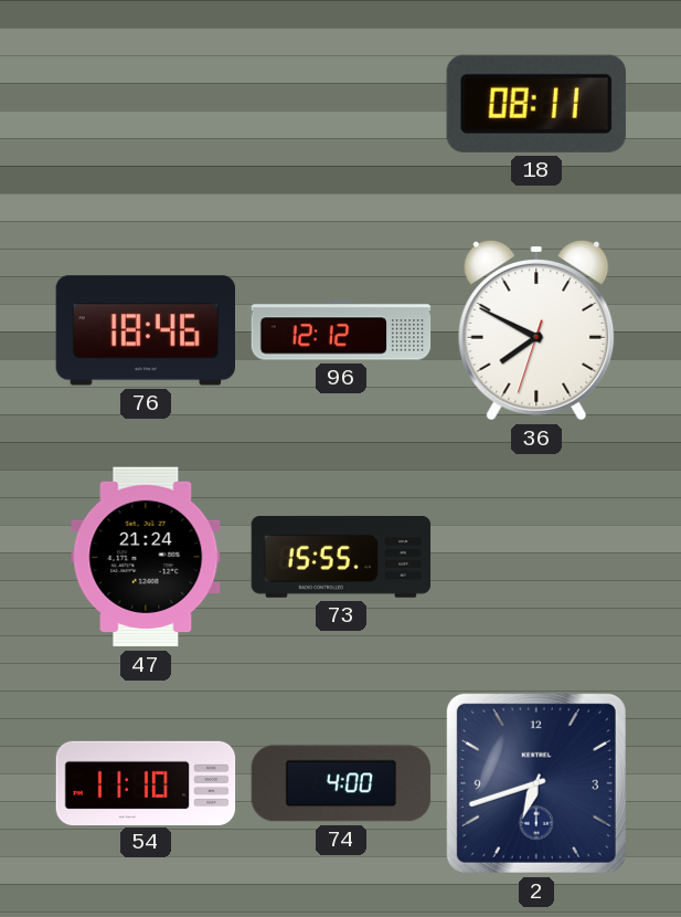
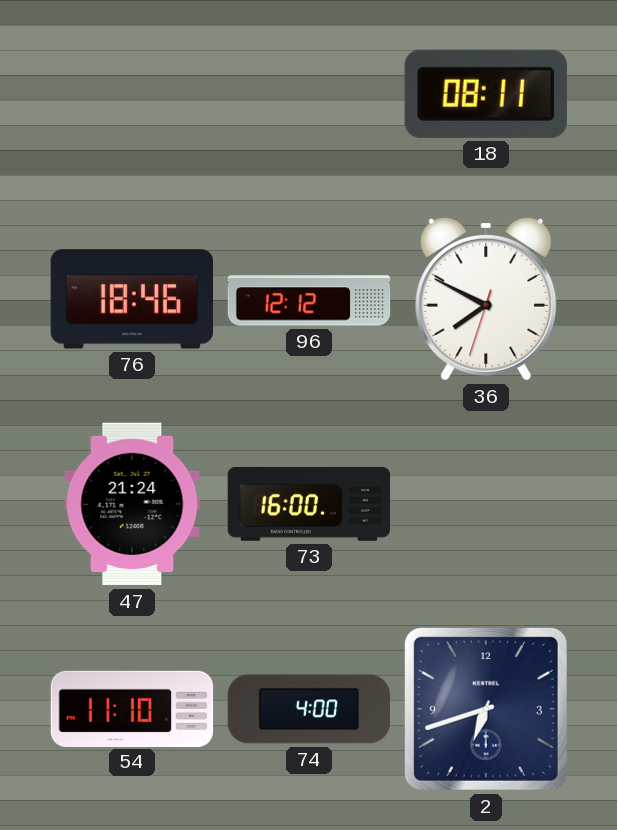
73: 15:55 -> 16:00 (309, 504)
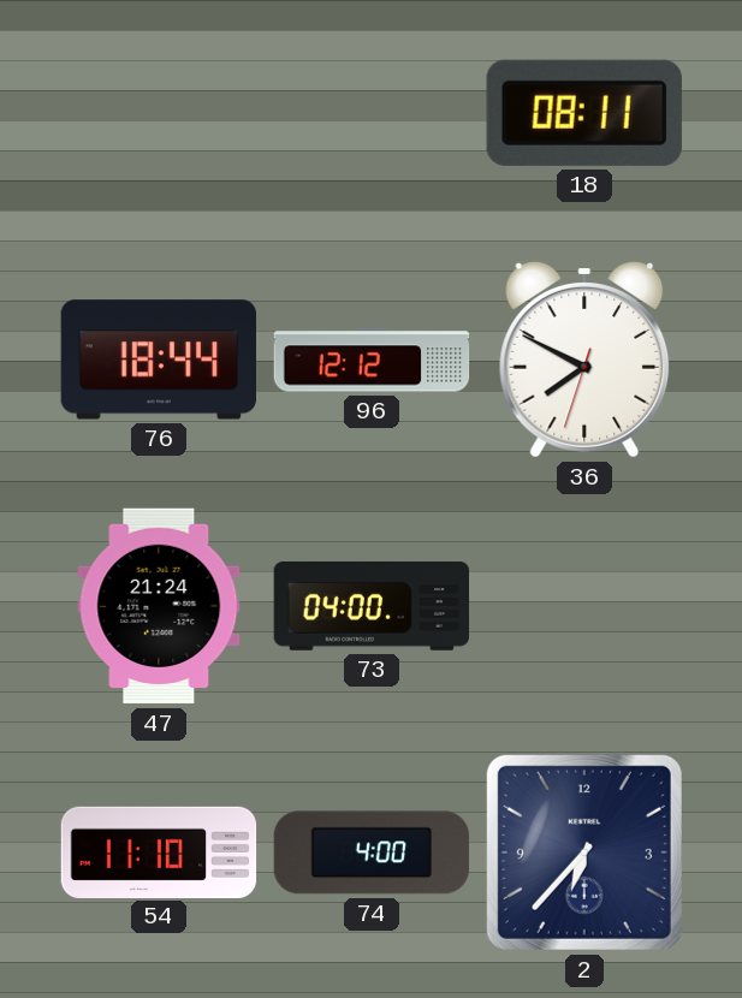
76: 18:46 -> 18:44 (159, 360)
73: 16:00 -> 04:00 (372, 606)
2: 6:42 -> 6:37 (584, 853)
